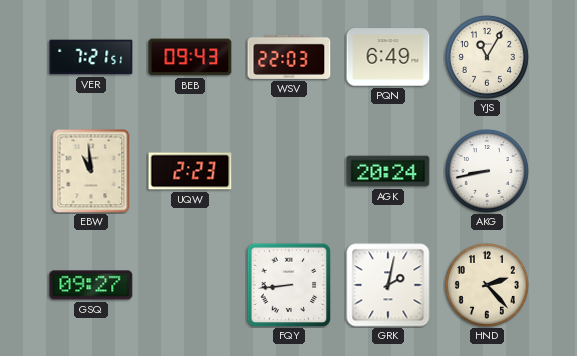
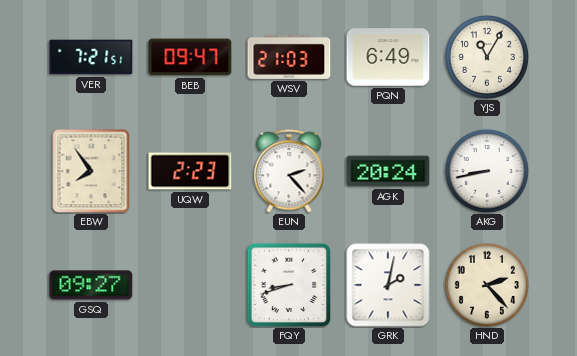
BEB: 09:43 -> 09:47 (190, 57)
WSV: 22:03 -> 21:03 (289, 57)
EBW: 10:59 -> 7:54 (91, 171)
EUN: none -> 2:23 (289, 171)
FQY: 8:44 -> 8:42 (289, 285)
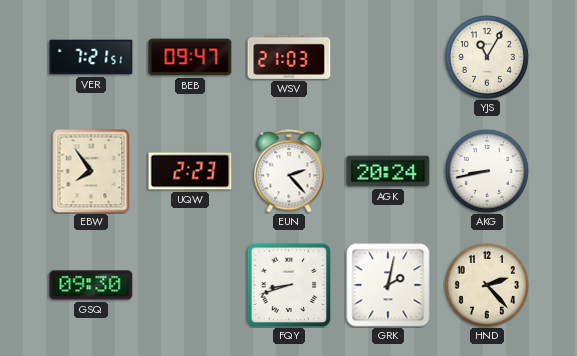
PQN: 6:49 -> none (388, 57)
GSQ: 09:27 -> 09:30 (91, 285)
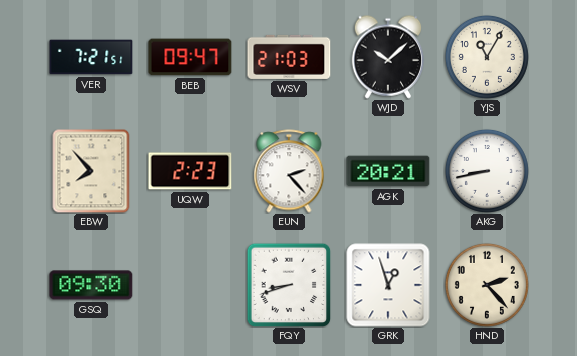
WJD: none -> 10:08 (388, 57)
EBW: 7:54 -> 7:53 (91, 171)
AGK: 20:24 -> 20:21 (388, 171)
GRK: 2:02 -> 12:57 (388, 285)
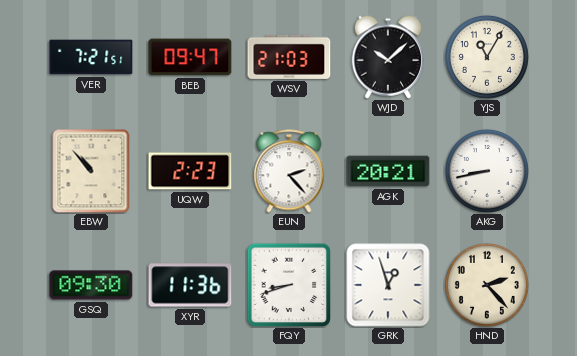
EBW: 7:53 -> 10:53 (91, 171)
XYR: none -> 11:36 (190, 285)
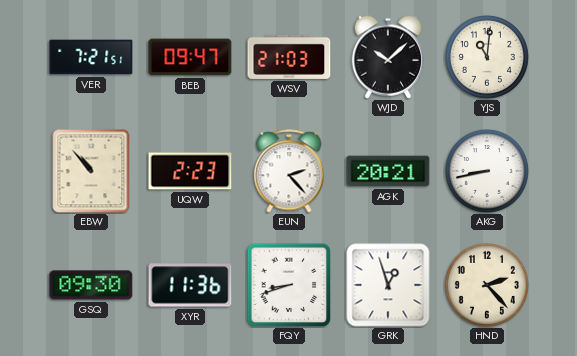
YJS: 11:05 -> 11:01 (487, 57)
